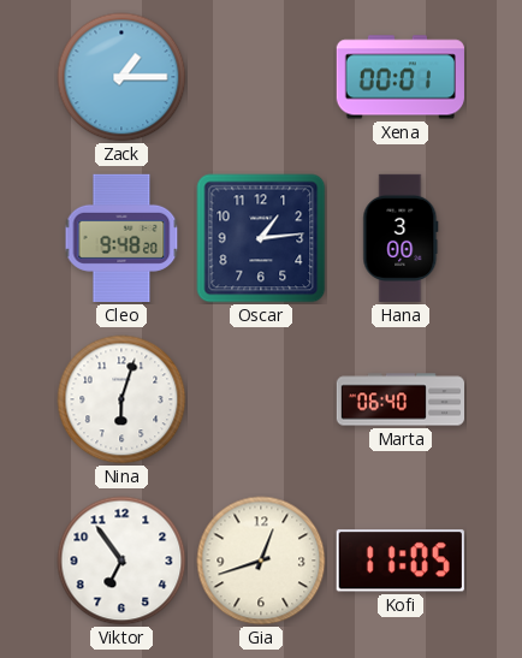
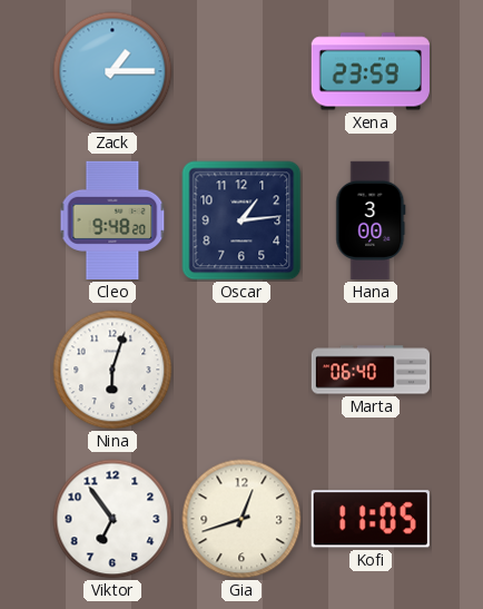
Xena: 00:01 -> 23:59 (371, 71)
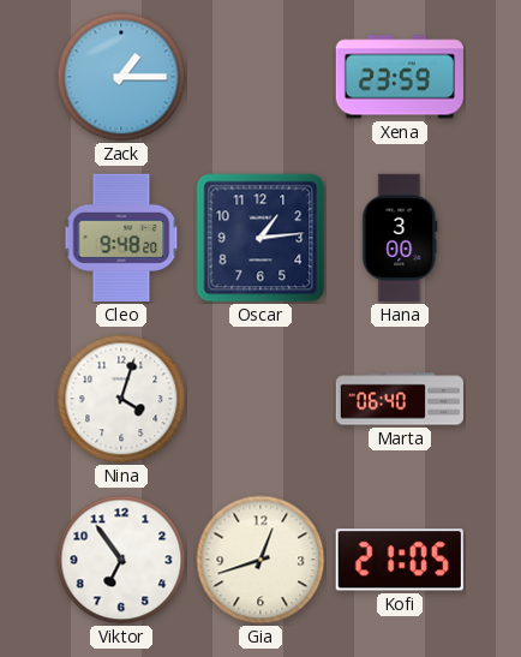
Nina: 6:03 -> 4:03 (121, 399)
Kofi: 11:05 -> 21:05 (400, 560)
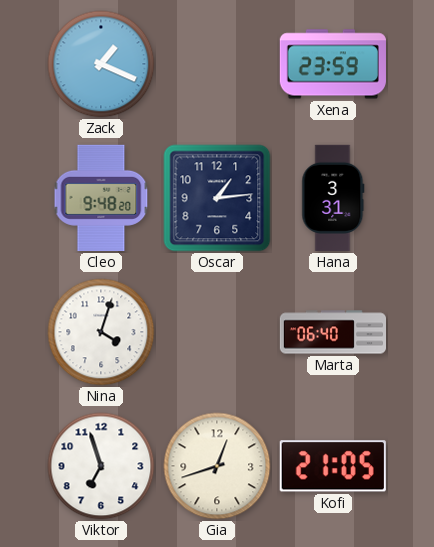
Zack: 1:15 -> 1:19 (101, 64)
Hana: 3:00 -> 3:31 (333, 198)
Viktor: 6:54 -> 6:57 (101, 466)
